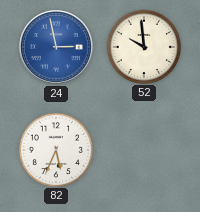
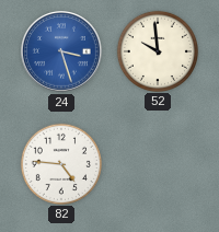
24: 2:58 -> 3:27 (61, 51)
82: 5:34 -> 4:46 (60, 163)
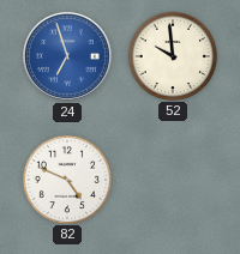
24: 3:27 -> 6:57 (67, 56)
82: 4:46 -> 4:49 (66, 179)
